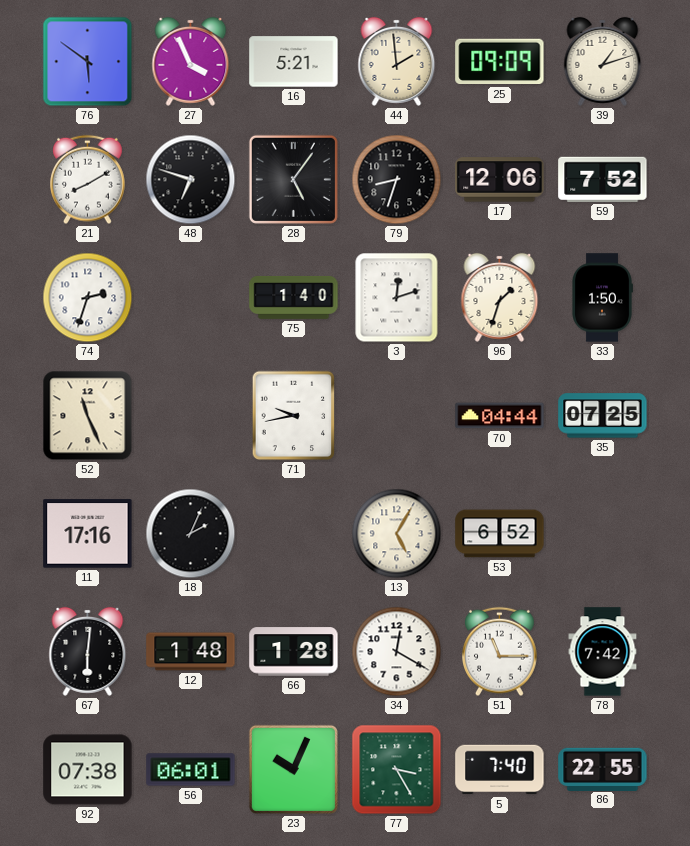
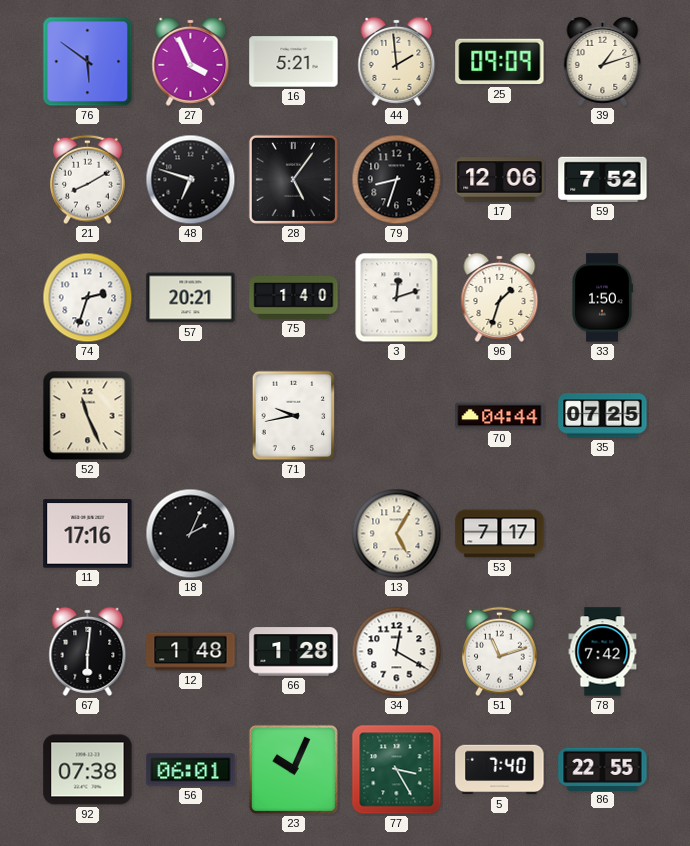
57: none -> 20:21 (191, 298)
53: 6:52 -> 7:17 (500, 534)
51: 11:15 -> 11:12 (500, 652)
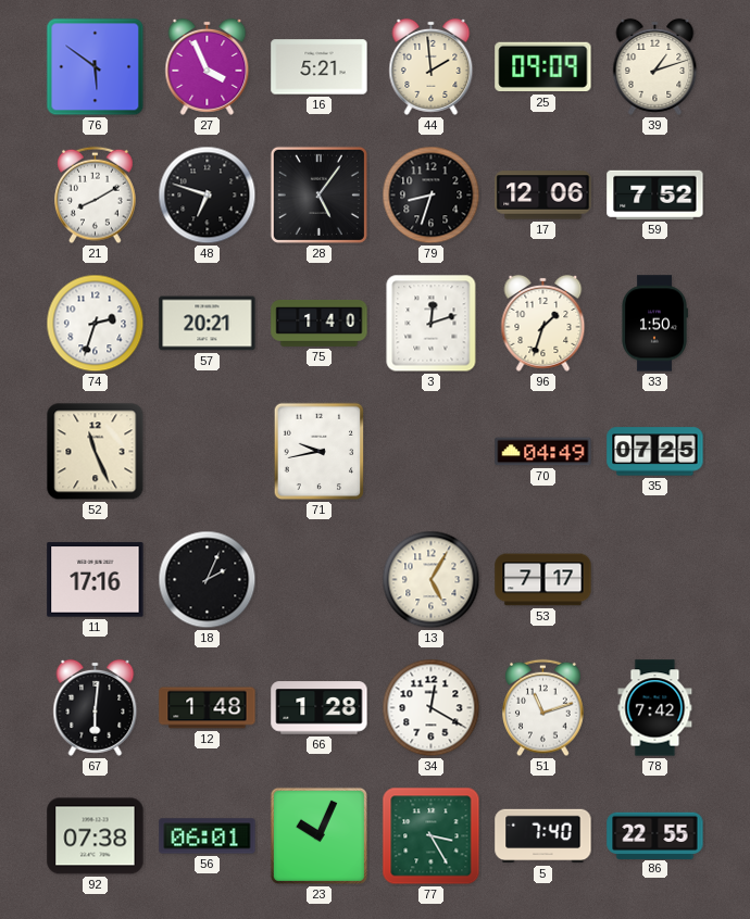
70: 04:44 -> 04:49 (543, 452)
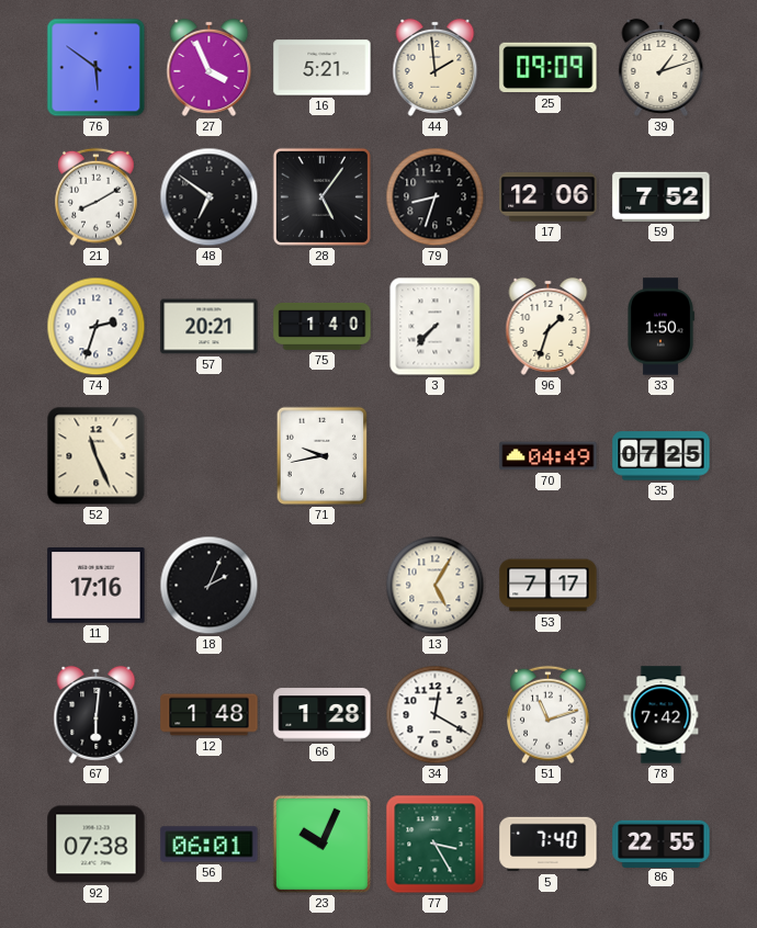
48: 6:48 -> 6:51 (210, 197)
3: 12:12 -> 7:37 (436, 327)
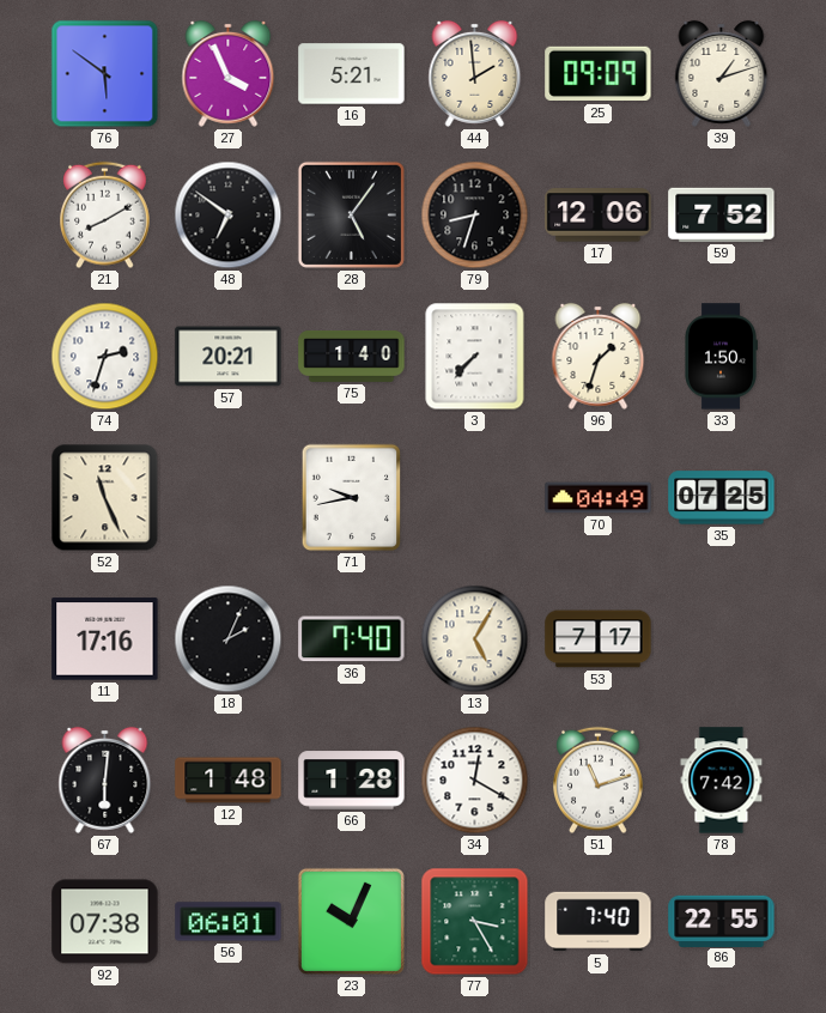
36: none -> 7:40 (352, 639)
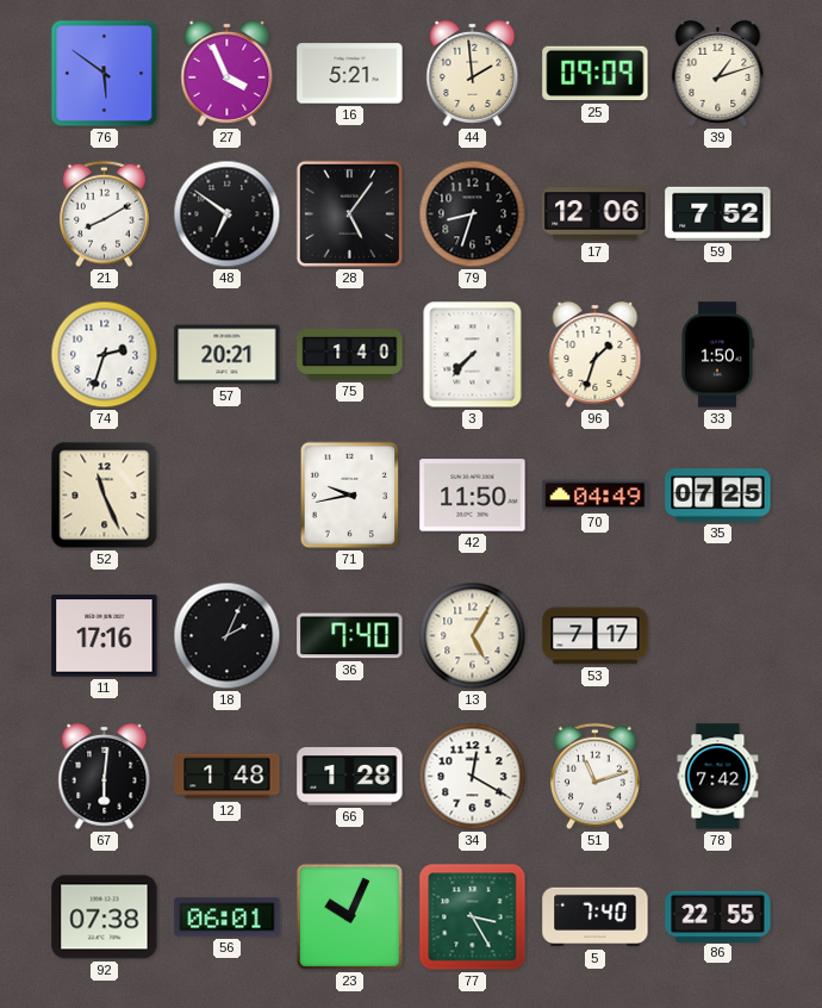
42: none -> 11:50 (473, 496)
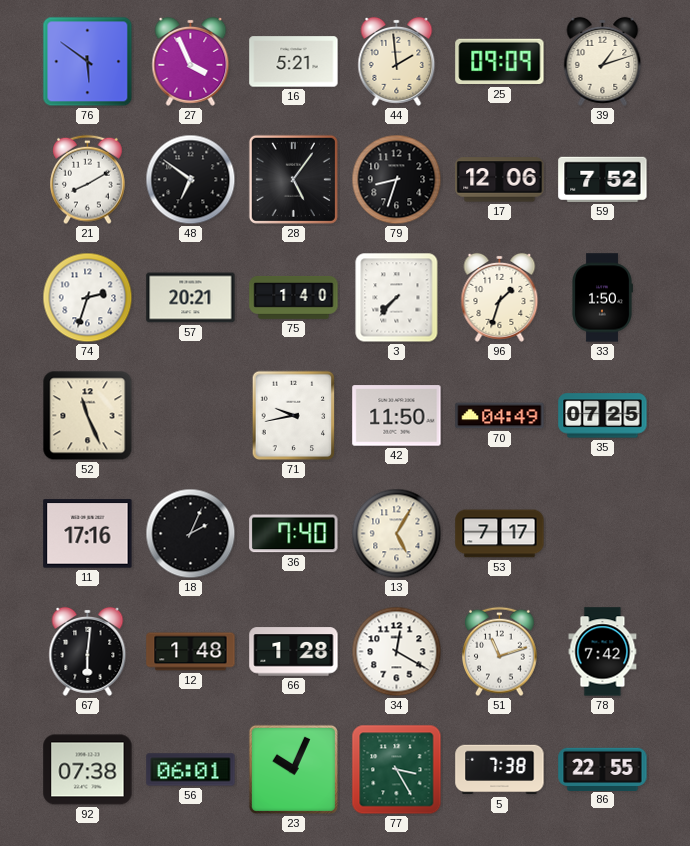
5: 7:40 -> 7:38 (500, 770)
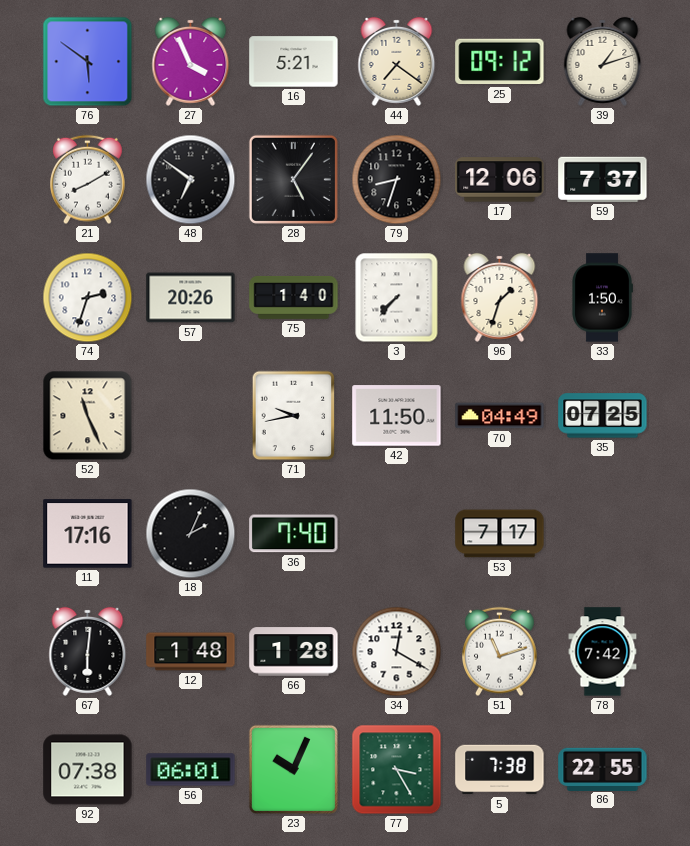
44: 1:59 -> 7:21 (397, 61)
25: 09:09 -> 09:12 (500, 62)
59: 7:52 -> 7:37 (603, 179)
57: 20:21 -> 20:26 (191, 298)
13: 5:05 -> none (397, 534)
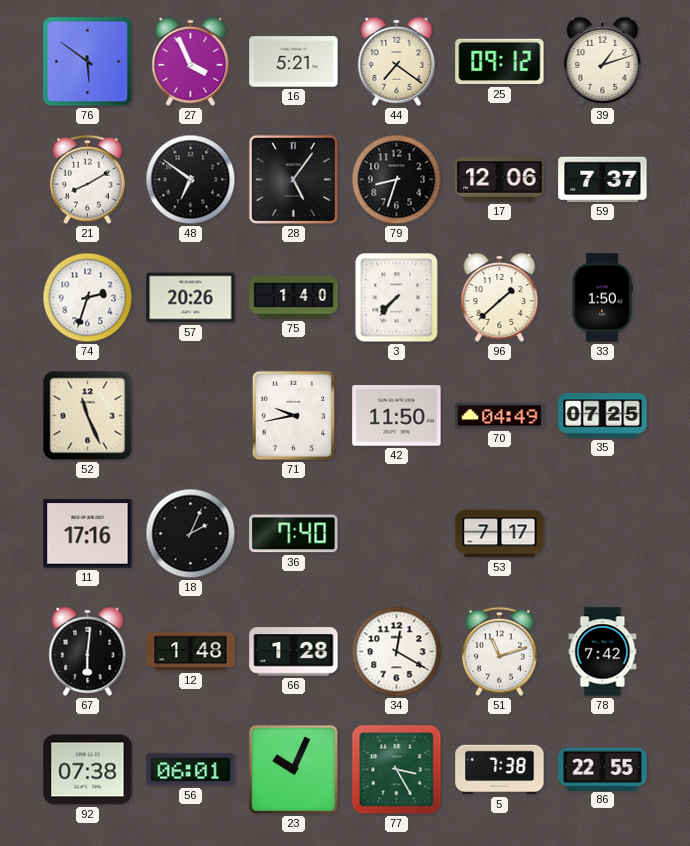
96: 1:33 -> 1:38 (500, 297)
